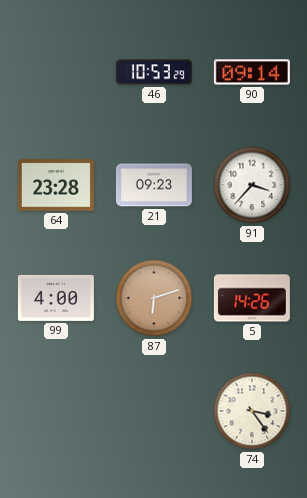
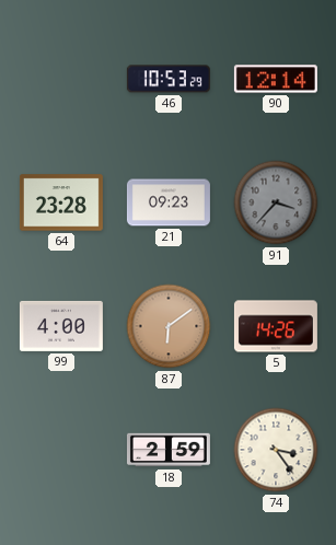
90: 09:14 -> 12:14 (276, 79)
91 dial: white -> grey (276, 202)
87: 6:12 -> 6:09 (169, 326)
18: none -> 2:59 (169, 450)
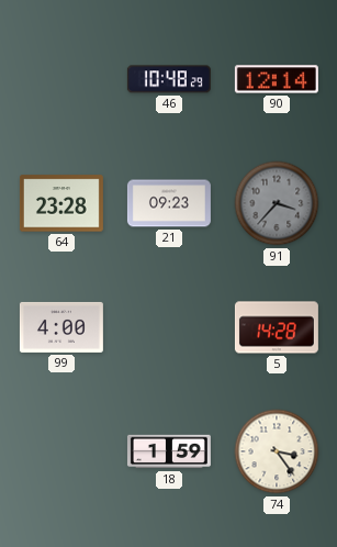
46: 10:53 -> 10:48 (169, 79)
87: 6:09 -> none (169, 326)
5: 14:26 -> 14:28 (277, 327)
18: 2:59 -> 1:59 (169, 451)
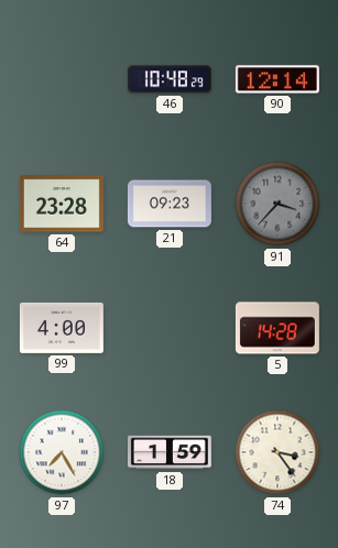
97: none -> 7:25 (62, 452)
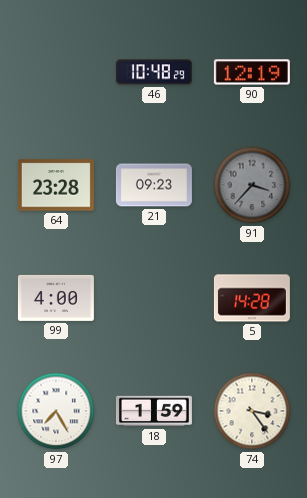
90: 12:14 -> 12:19 (252, 72)
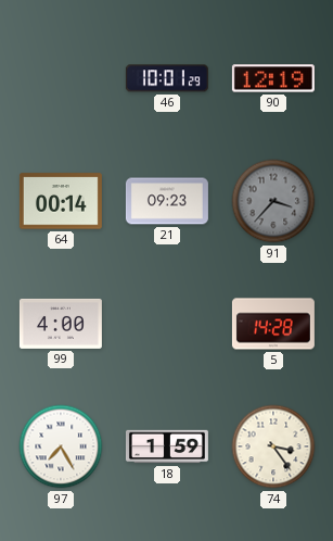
46: 10:48 -> 10:01 (167, 78)
64: 23:28 -> 00:14 (61, 201)
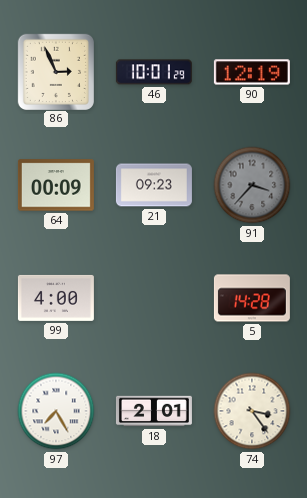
86: none -> 2:56 (55, 71)
64: 00:14 -> 00:09 (56, 185)
18: 1:59 -> 2:01 (154, 411)
